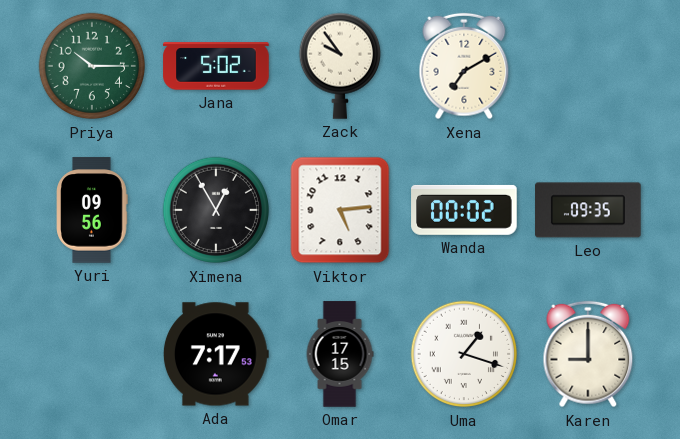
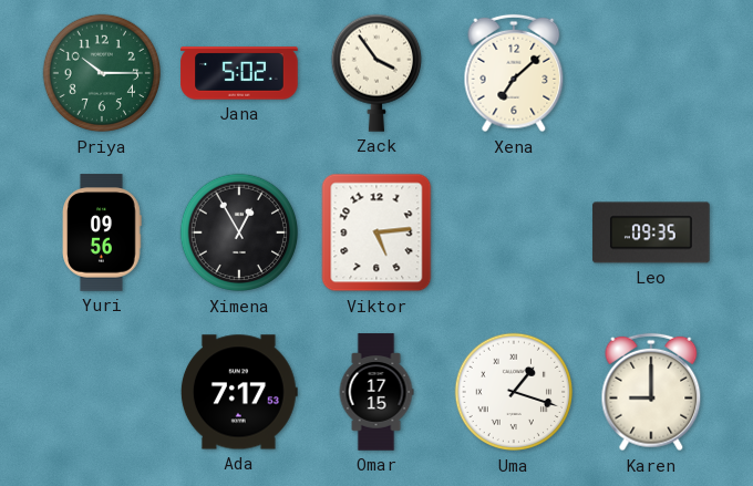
Zack: 9:54 -> 3:54 (375, 73)
Xena: 7:10 -> 7:08 (514, 73)
Wanda: 00:02 -> none (464, 210)
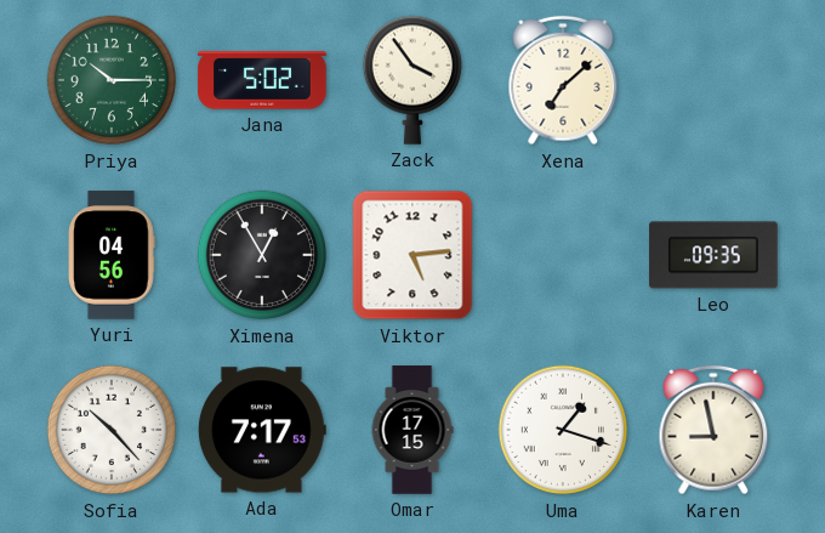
Yuri: 09:56 -> 04:56 (112, 255)
Sofia: none -> 10:23 (112, 430)
Karen: 9:00 -> 8:58 (713, 430)
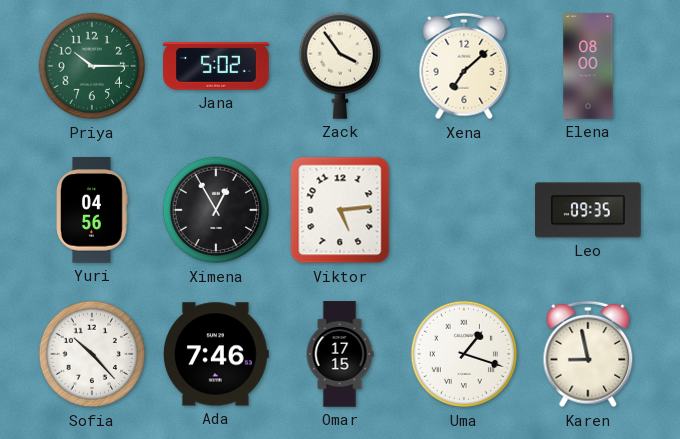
Elena: none -> 08:00 (588, 66)
Ada: 7:17 -> 7:46 (216, 354)
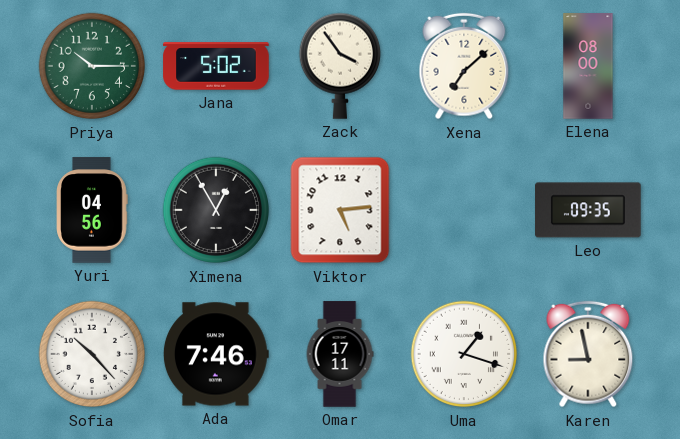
Omar: 17:15 -> 17:11 (340, 354)
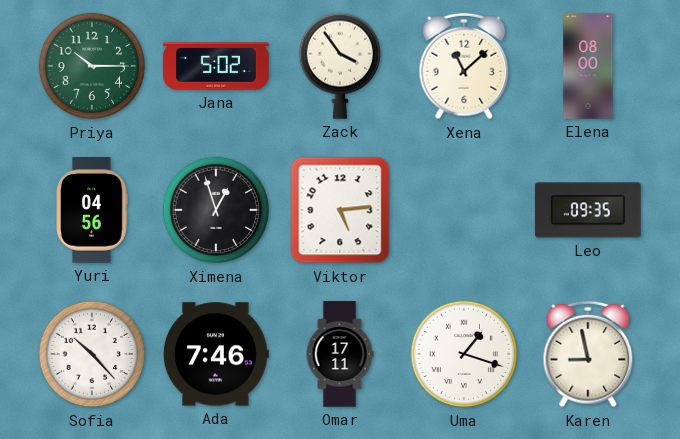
Xena: 7:08 -> 11:08 (464, 66)
Ximena: 12:55 -> 12:57 (216, 210)
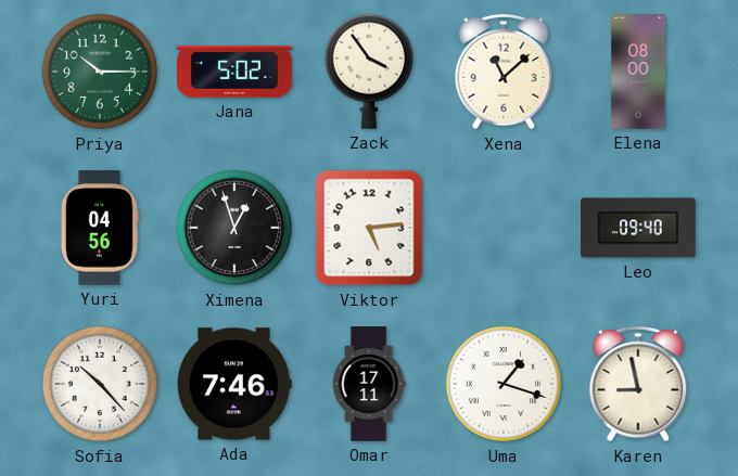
Leo: 09:35 -> 09:40 (638, 228)
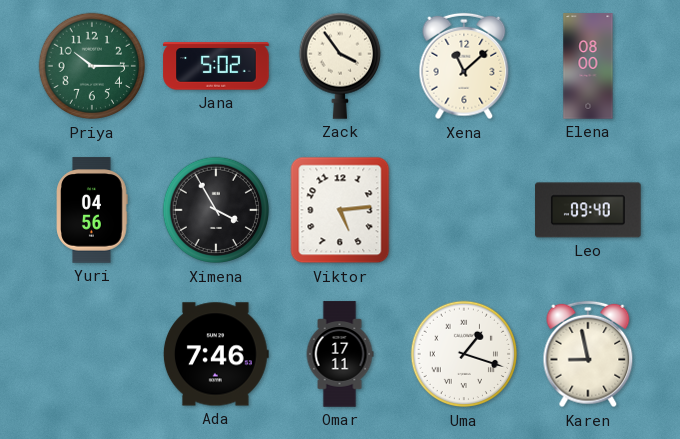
Ximena: 12:57 -> 3:55 (216, 210)
Sofia: 10:23 -> none (100, 384)
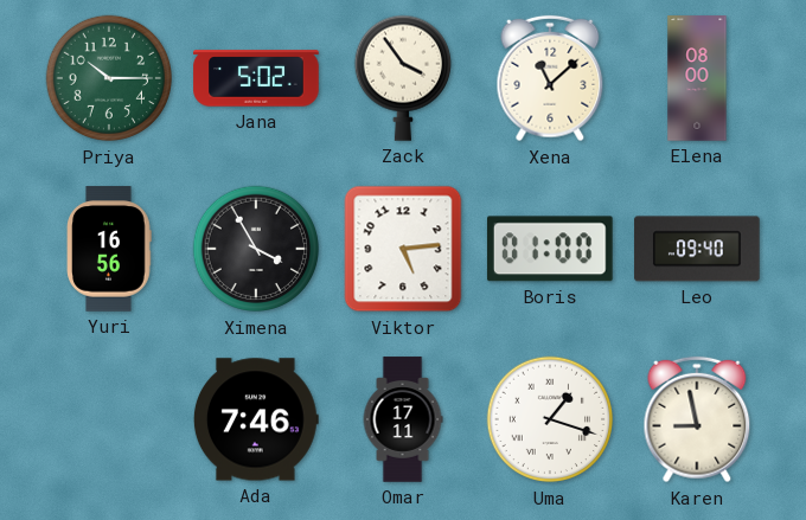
Yuri: 04:56 -> 16:56 (109, 249)
Boris: none -> 01:00 (550, 249)
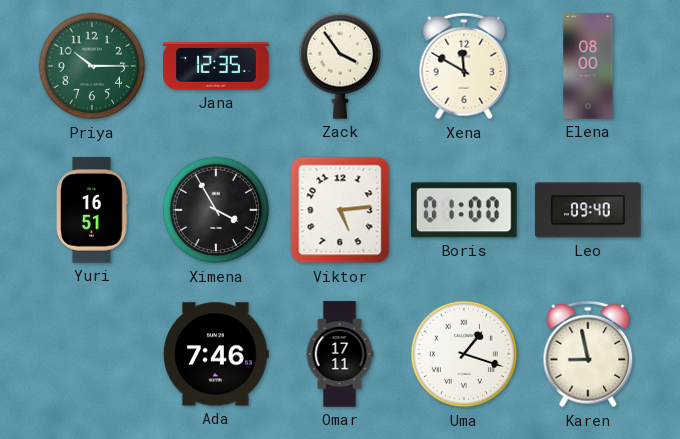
Jana: 5:02 -> 12:35 (216, 66)
Xena: 11:08 -> 11:50 (464, 66)
Yuri: 16:56 -> 16:51 (92, 210)
